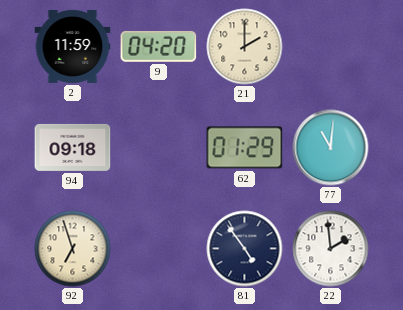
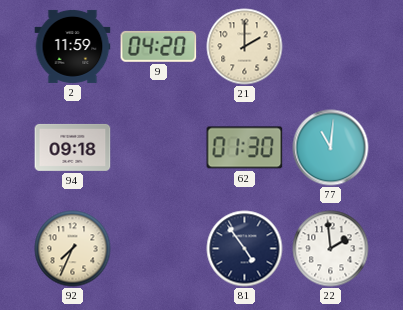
62: 01:29 -> 01:30 (245, 148)
92: 6:57 -> 7:34 (73, 249)
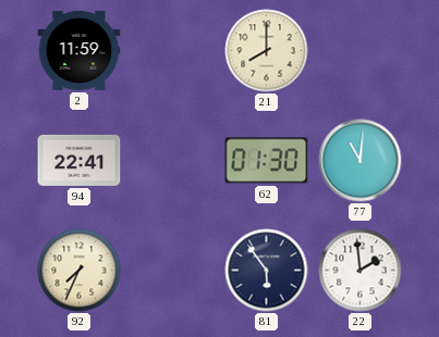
9: 04:20 -> none (159, 46)
21: 2:00 -> 8:00 (267, 51)
94: 09:18 -> 22:41 (80, 160)
81: 4:54 -> 5:54 (267, 271)
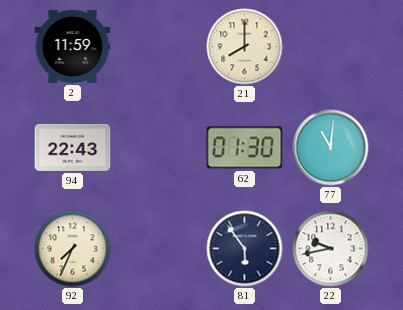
94: 22:41 -> 22:43 (73, 147)
22: 1:59 -> 9:43 (331, 249)
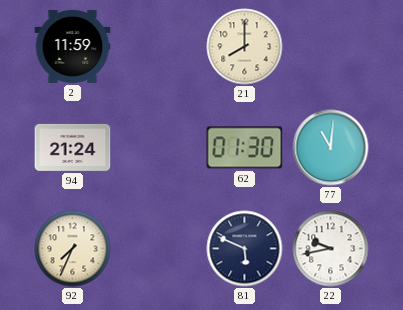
94: 22:43 -> 21:24 (73, 147)
81: 5:54 -> 5:49 (245, 249)
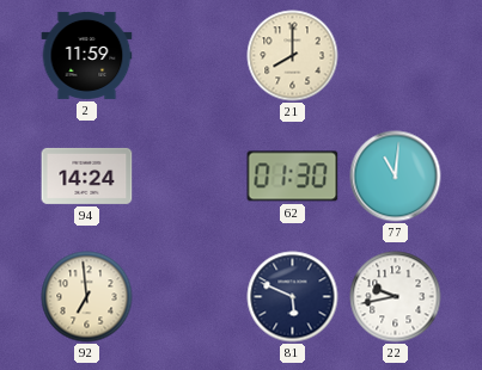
94: 21:24 -> 14:24 (87, 175)
92: 7:34 -> 6:59 (87, 297)
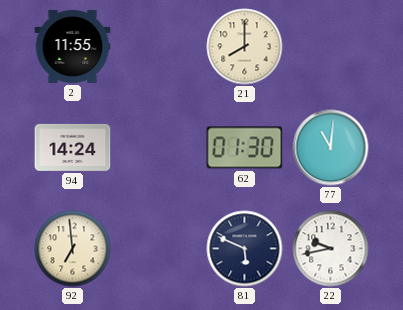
2: 11:59 -> 11:55 (73, 46)
